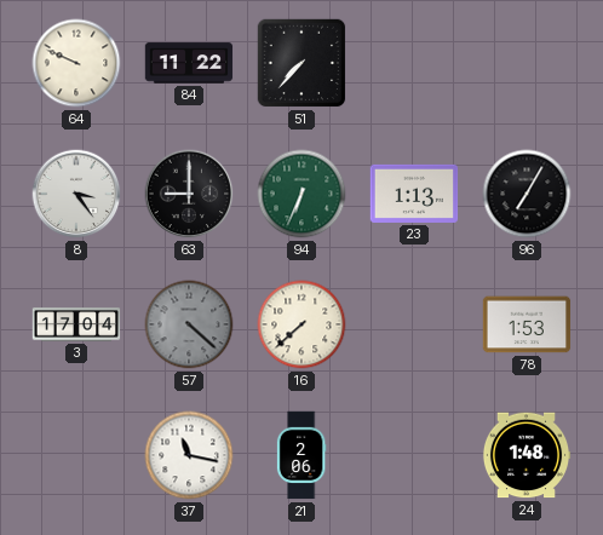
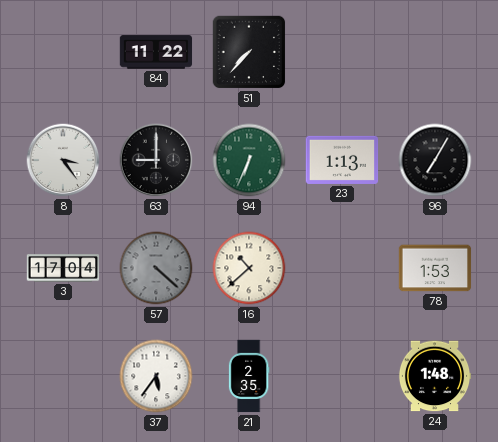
64: 9:49 -> none (76, 63)
16: 7:38 -> 10:38 (249, 268)
37: 11:17 -> 5:36 (156, 376)
21: 2:06 -> 2:35 (249, 376)
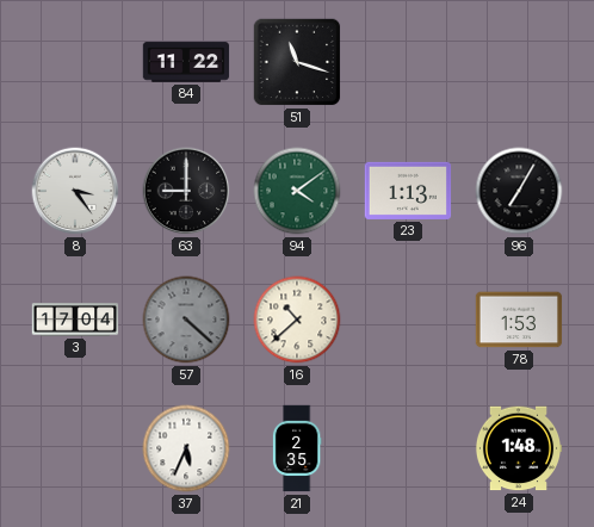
51: 7:37 -> 11:18 (297, 62)
94: 6:34 -> 4:09 (297, 191)
37: 5:36 -> 5:34 (186, 448)
